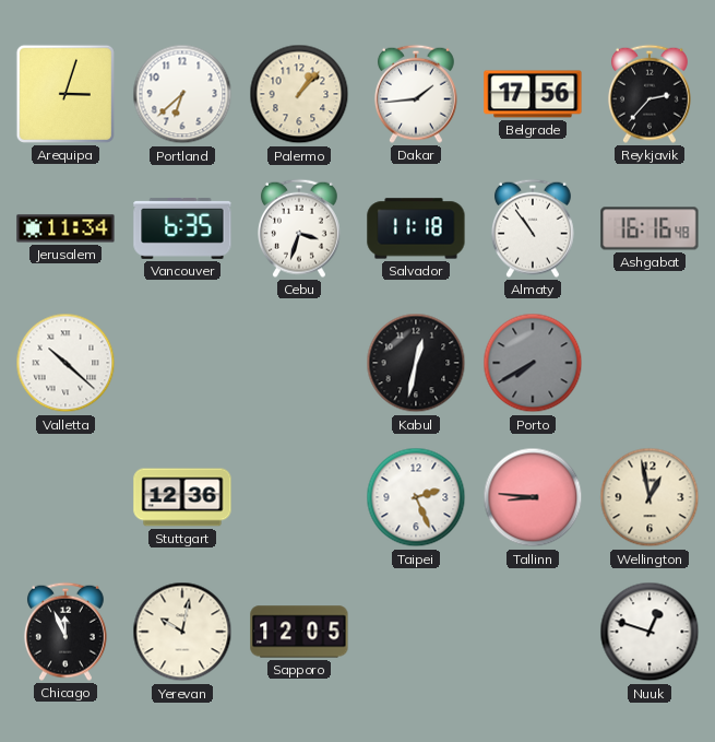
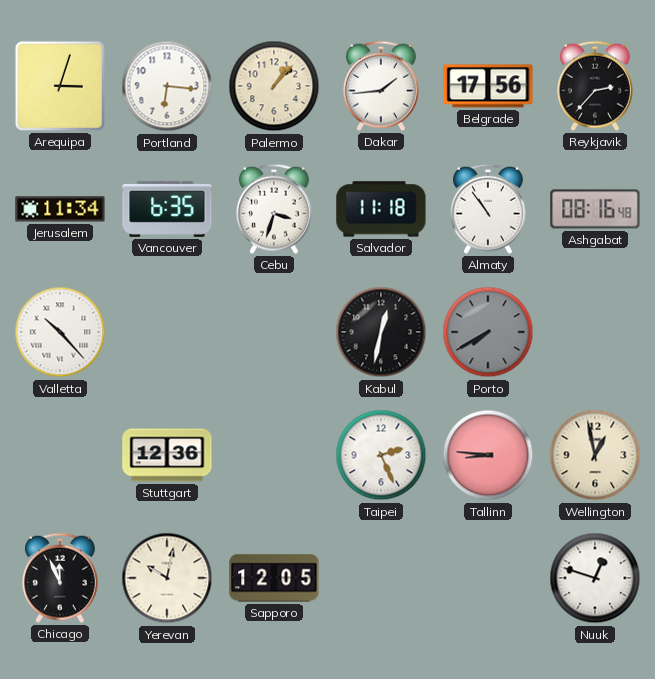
Portland: 6:38 -> 6:16 (167, 86)
Ashgabat: 16:16 -> 08:16 (595, 209)
Valletta: 10:22 -> 10:23 (60, 332)
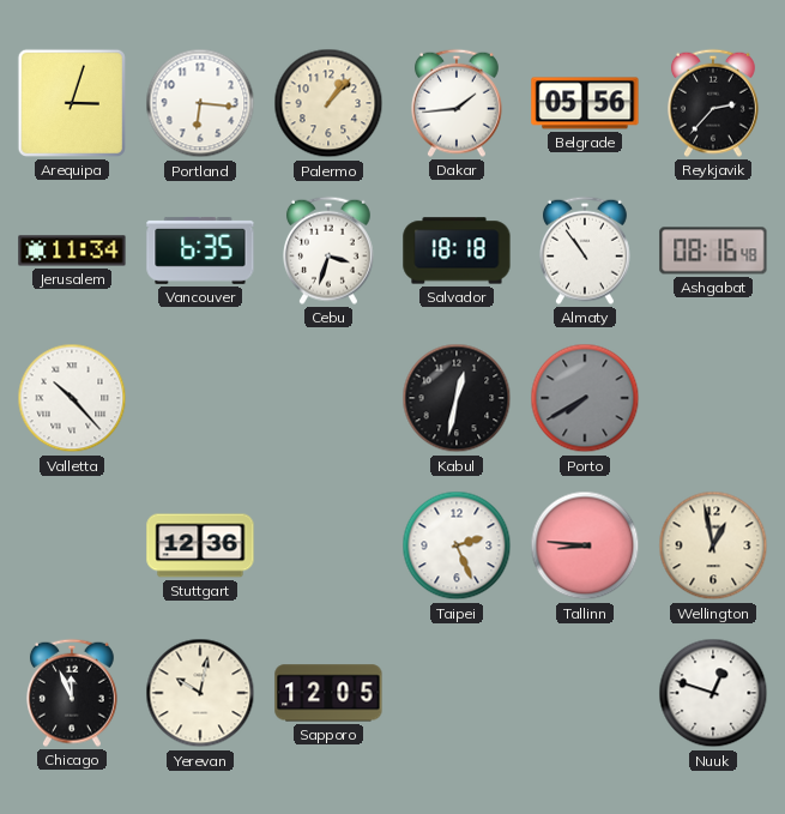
Belgrade: 17:56 -> 05:56 (585, 103)
Salvador: 11:18 -> 18:18 (457, 251)
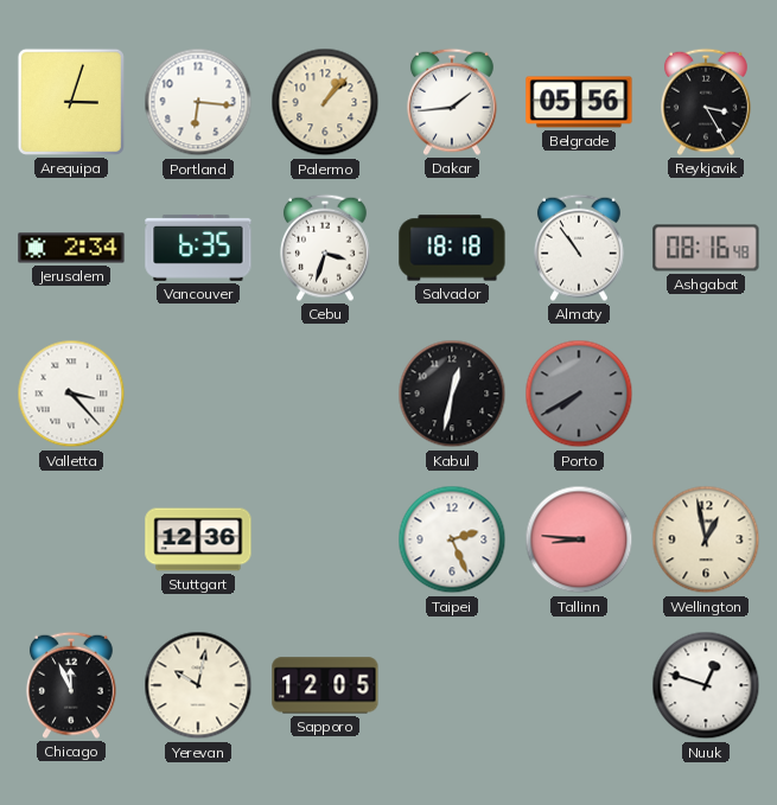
Reykjavik: 2:37 -> 3:25 (706, 102)
Jerusalem: 11:34 -> 2:34 (71, 248)
Valletta: 10:23 -> 3:23 (71, 394)
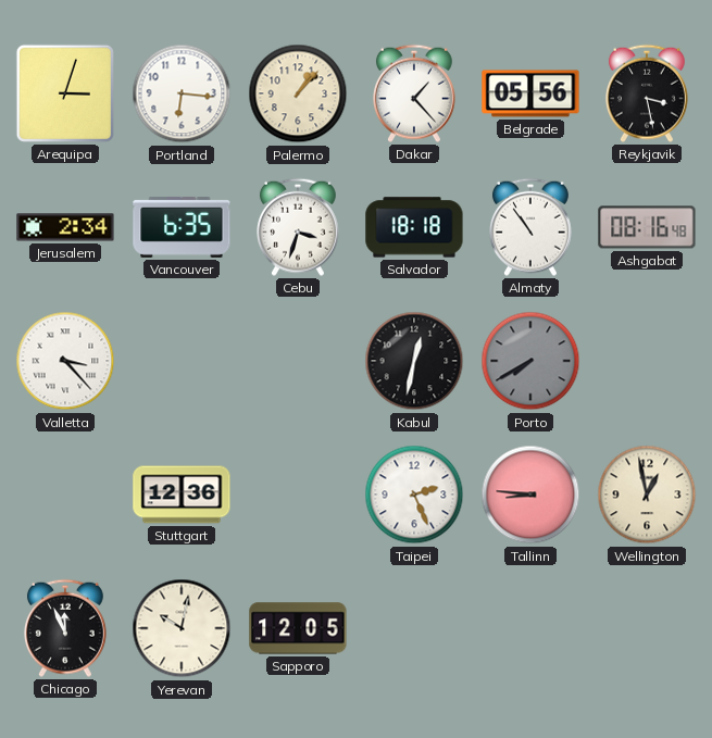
Dakar: 1:44 -> 1:23 (414, 93)
Reykjavik: 3:25 -> 3:28 (647, 93)
Nuuk: 12:48 -> none (706, 685)
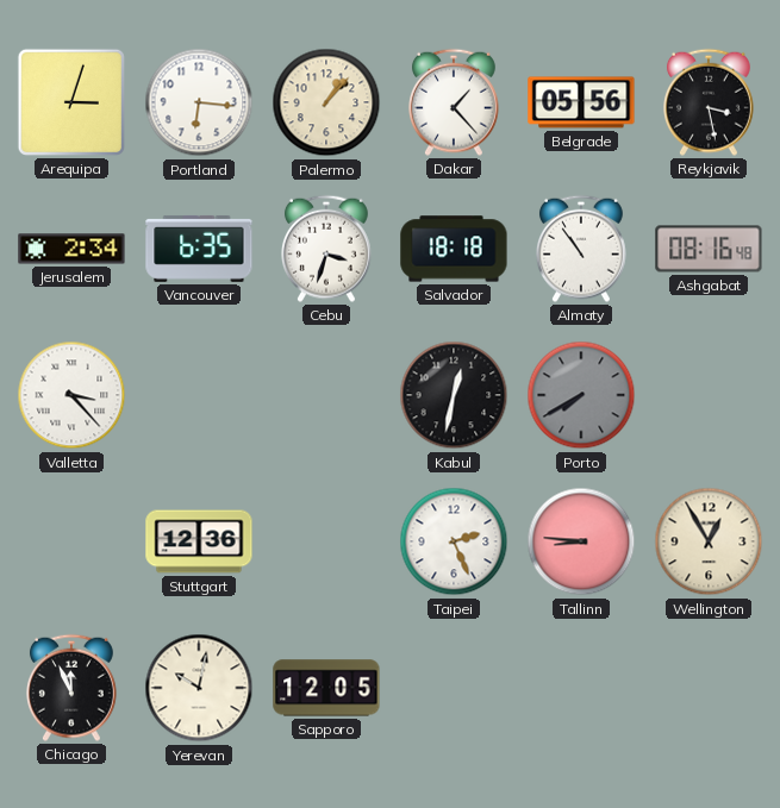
Wellington: 12:58 -> 12:55 (709, 541)
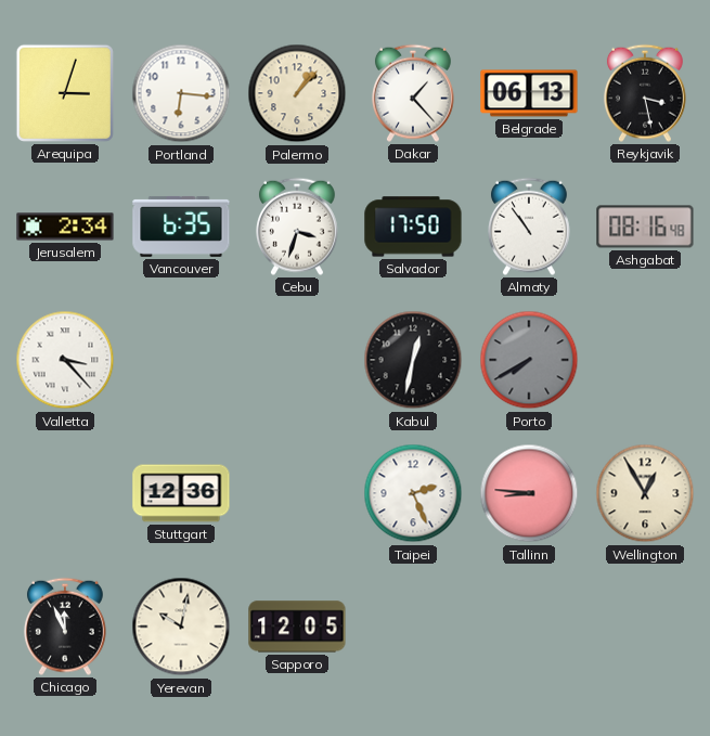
Belgrade: 05:56 -> 06:13 (529, 93)
Salvador: 18:18 -> 17:50 (413, 227)
